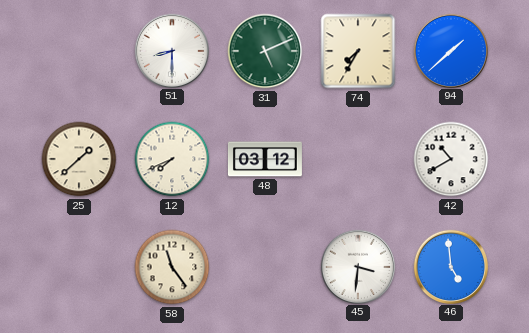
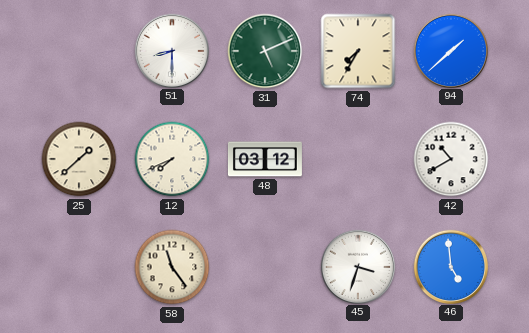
45: 3:31 -> 3:33 (357, 266)
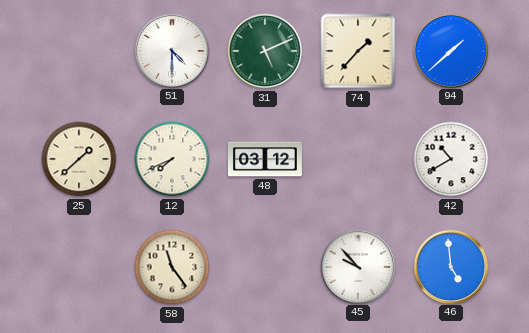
51: 8:30 -> 4:30 (171, 50)
74: 7:35 -> 1:37 (358, 51)
45: 3:33 -> 9:53 (357, 266)
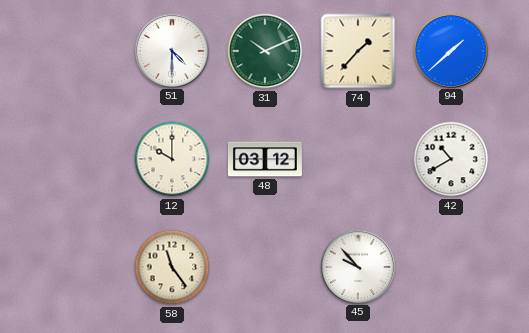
31: 5:11 -> 10:11 (265, 51)
25: 1:38 -> none (79, 159)
12: 7:41 -> 10:00 (172, 159)
46: 4:59 -> none (450, 266)
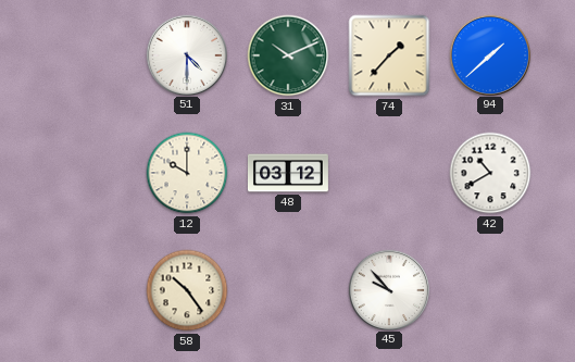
58: 11:24 -> 10:24 (187, 290)
